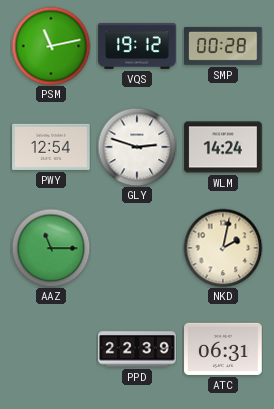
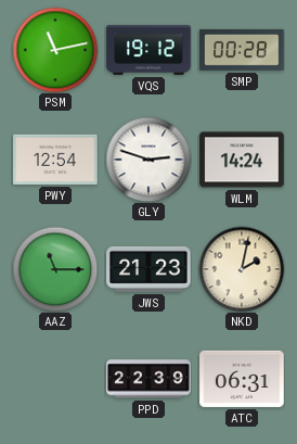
JWS: none -> 21:23 (148, 269)
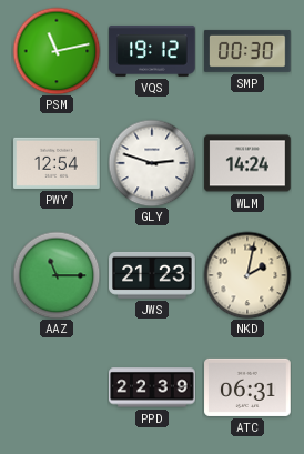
SMP: 00:28 -> 00:30 (247, 51)
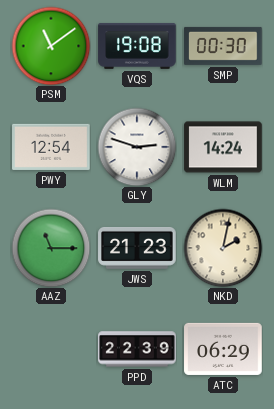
PSM: 11:13 -> 11:09 (51, 46)
VQS: 19:12 -> 19:08 (137, 46)
ATC: 06:31 -> 06:29 (223, 349)
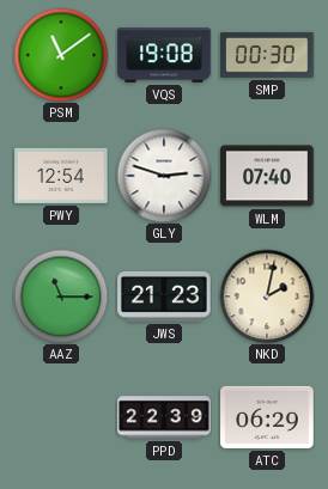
WLM: 14:24 -> 07:40 (267, 176)
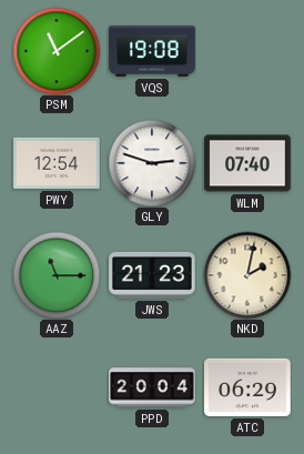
SMP: 00:30 -> none (267, 55)
PPD: 22:39 -> 20:04 (152, 387)
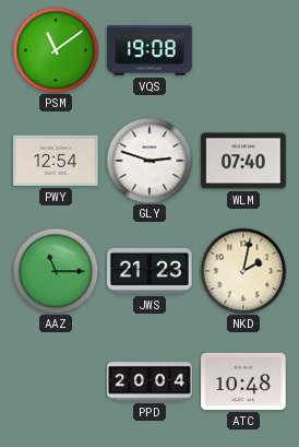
ATC: 06:29 -> 10:48 (243, 381)
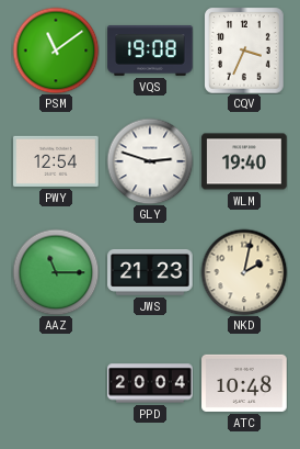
CQV: none -> 3:34 (244, 50)
WLM: 07:40 -> 19:40 (244, 161)
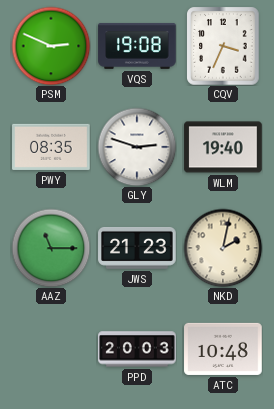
PSM: 11:09 -> 2:49 (51, 46)
PWY: 12:54 -> 08:35 (51, 147)
PPD: 20:04 -> 20:03 (137, 349)
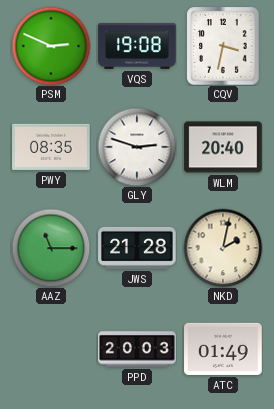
CQV: 3:34 -> 3:32 (223, 46)
WLM: 19:40 -> 20:40 (223, 147)
JWS: 21:23 -> 21:28 (137, 248)
ATC: 10:48 -> 01:49 (223, 349)
